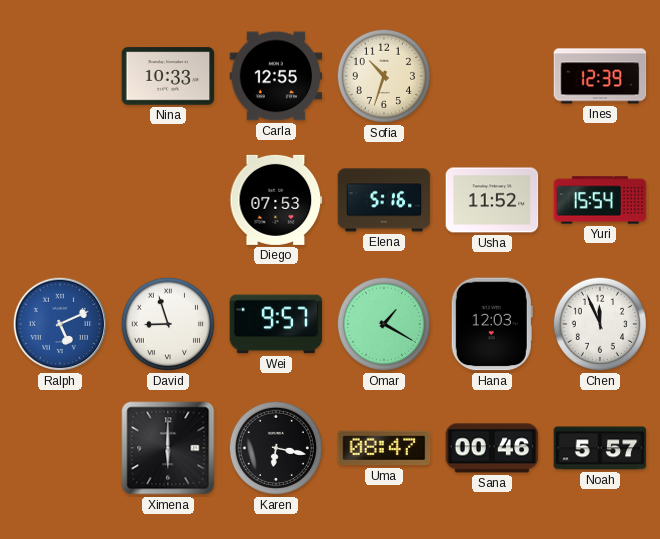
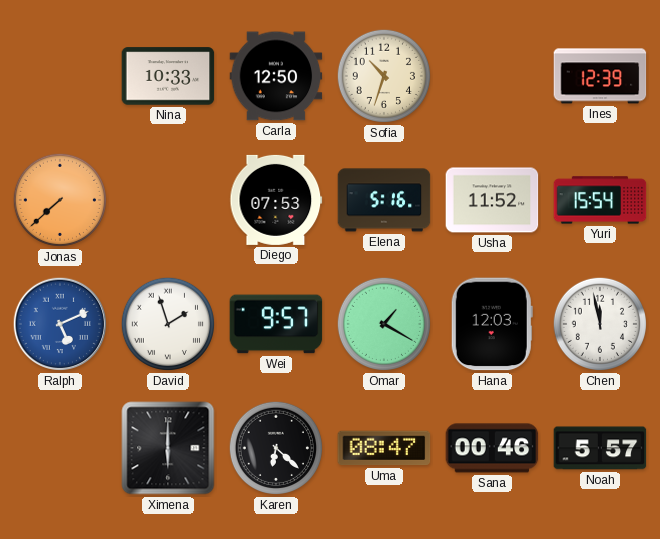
Carla: 12:55 -> 12:50 (276, 76)
Jonas: none -> 7:38 (60, 200)
David: 8:57 -> 1:57 (168, 324)
Chen: 11:56 -> 11:58 (600, 324)
Karen: 6:17 -> 6:22 (276, 448)
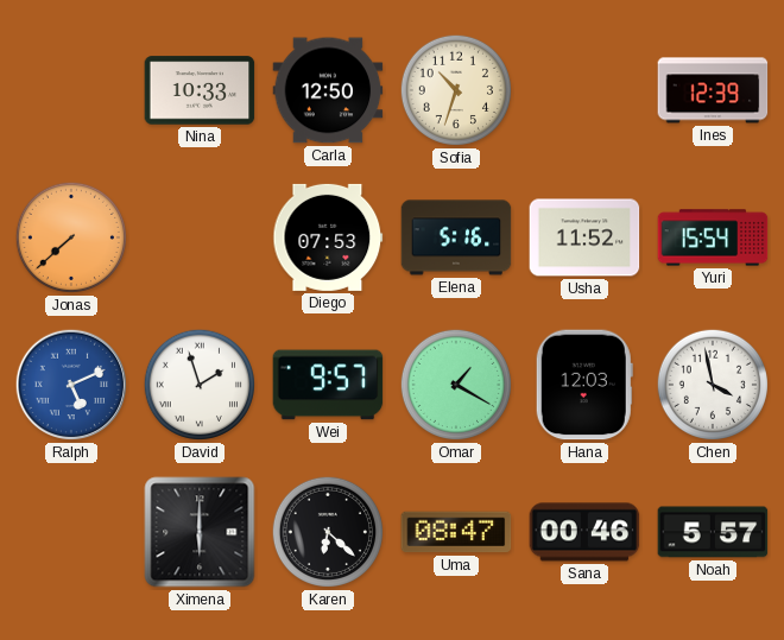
Chen: 11:58 -> 3:58 (713, 385)
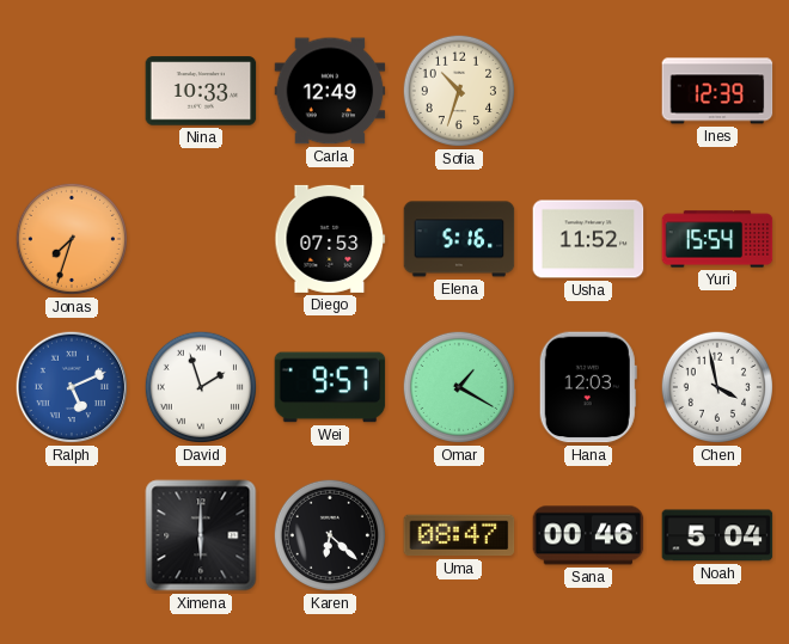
Carla: 12:50 -> 12:49 (330, 91)
Jonas: 7:38 -> 7:33 (72, 239)
Noah: 5:57 -> 5:04 (717, 535)
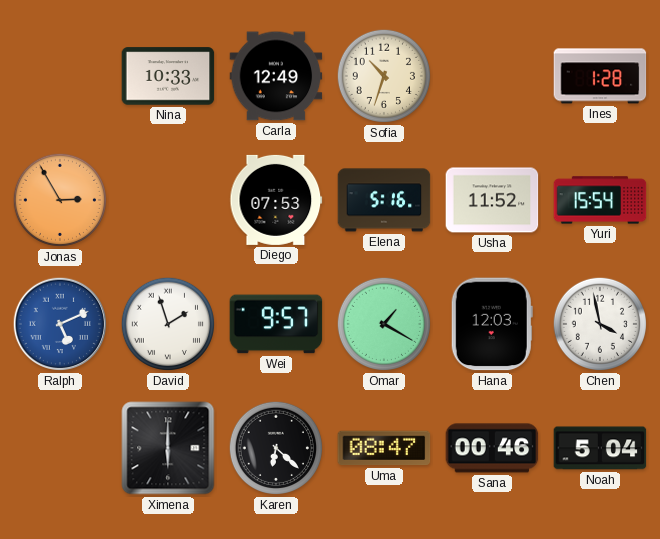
Ines: 12:39 -> 1:28 (600, 76)
Jonas: 7:33 -> 2:55 (60, 200)
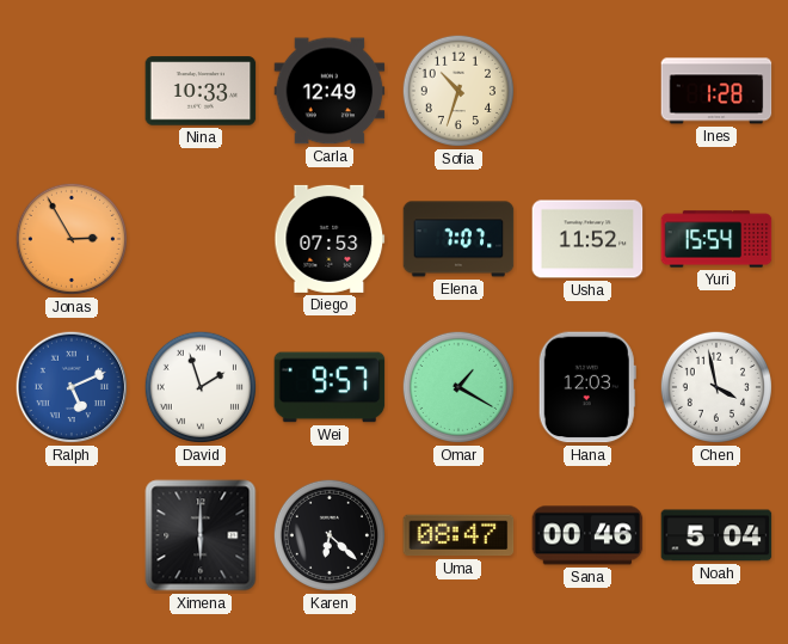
Elena: 5:16 -> 7:07 (458, 239)
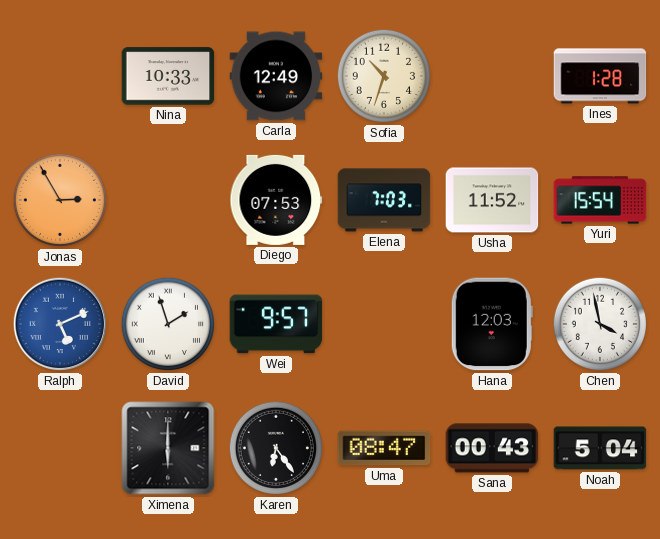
Elena: 7:07 -> 7:03 (384, 200)
Omar: 1:20 -> none (458, 387)
Karen: 6:22 -> 6:24 (276, 448)
Sana: 00:46 -> 00:43 (492, 448)
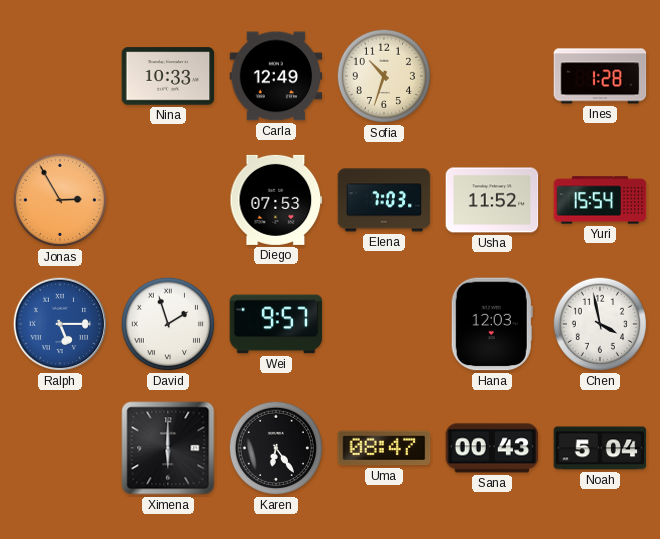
Ralph: 5:11 -> 5:15 (60, 324)
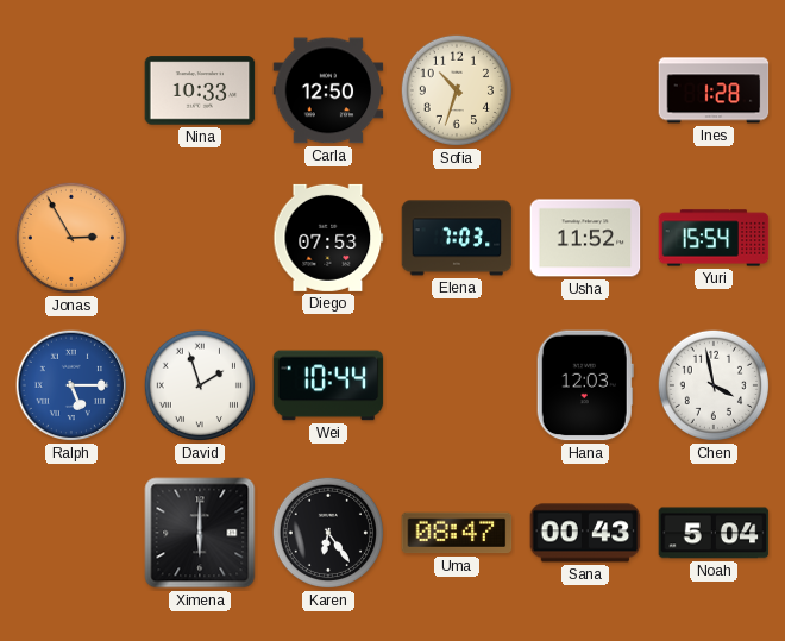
Carla: 12:49 -> 12:50 (328, 90)
Wei: 9:57 -> 10:44 (328, 385)
